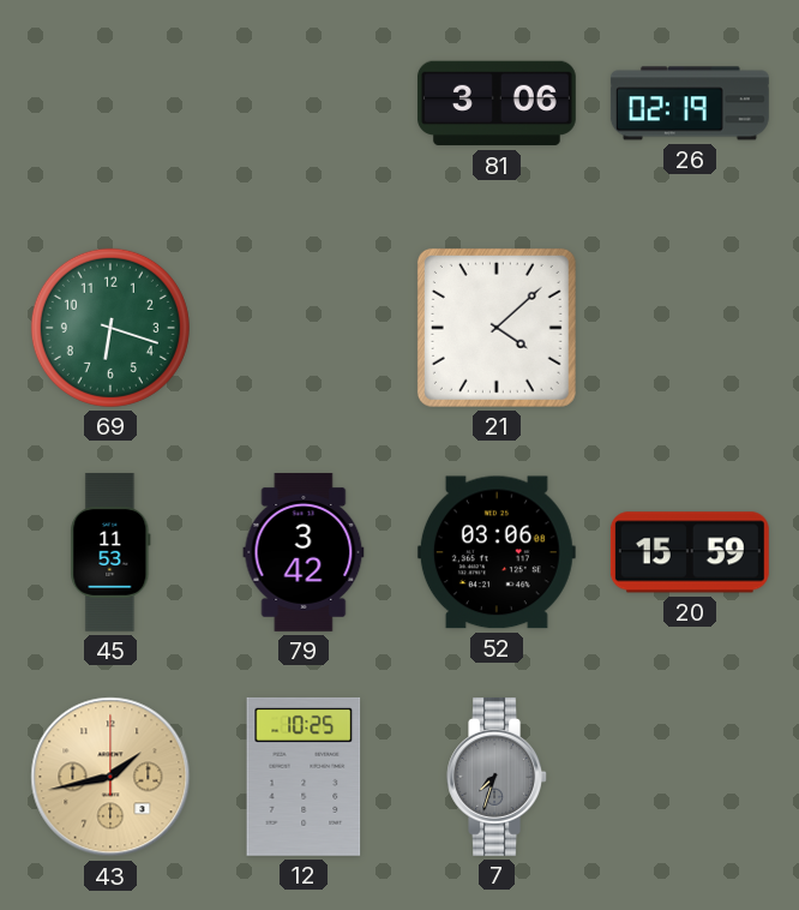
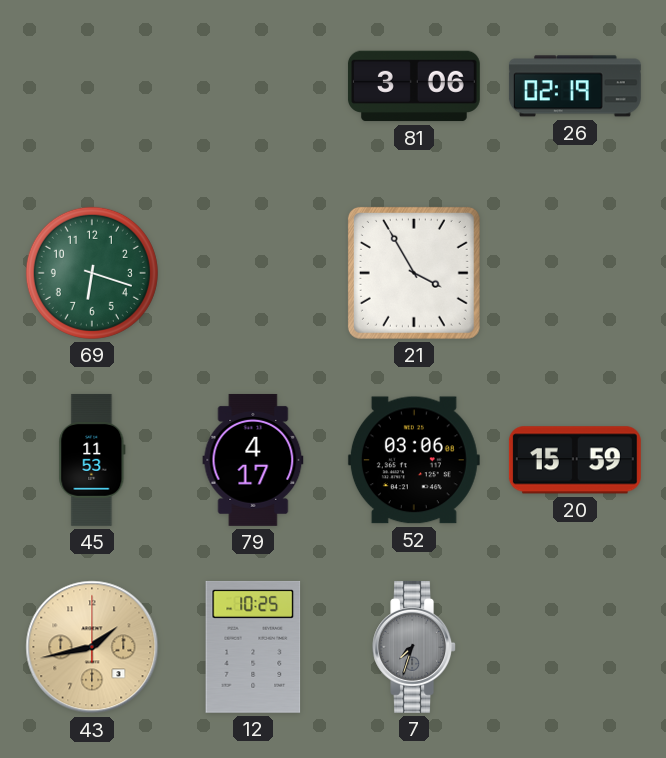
21: 4:08 -> 3:55 (414, 273)
79: 3:42 -> 4:17 (253, 460)
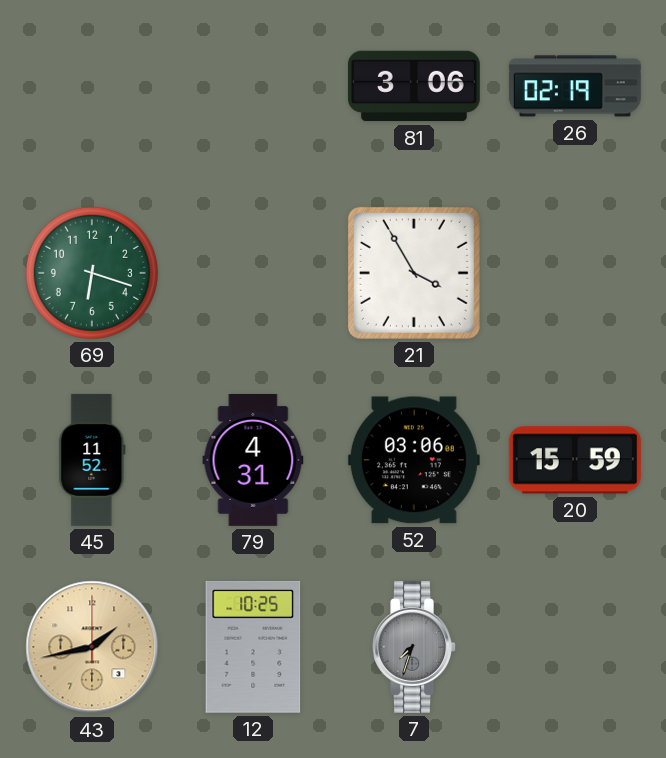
45: 11:53 -> 11:52 (92, 460)
79: 4:17 -> 4:31 (253, 460)
